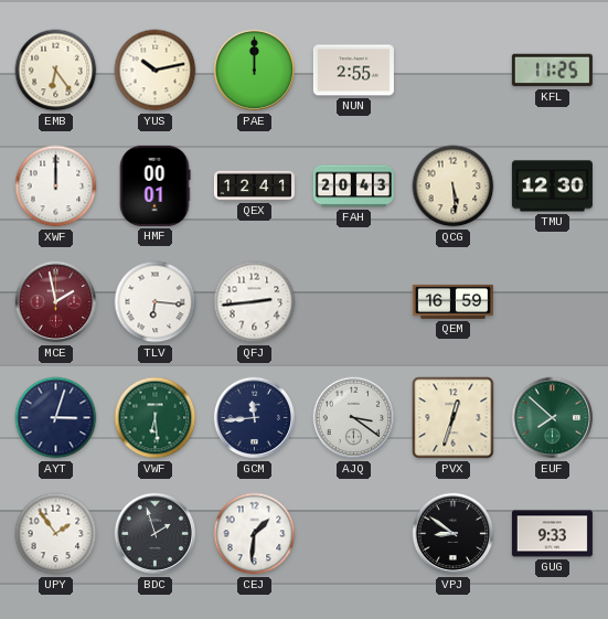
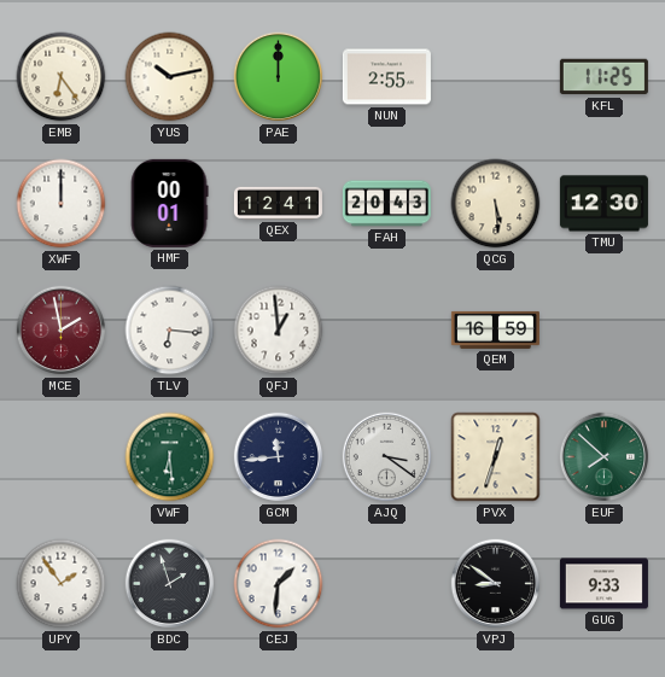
QFJ: 2:44 -> 12:59 (279, 331)
AYT: 3:03 -> none (56, 418)
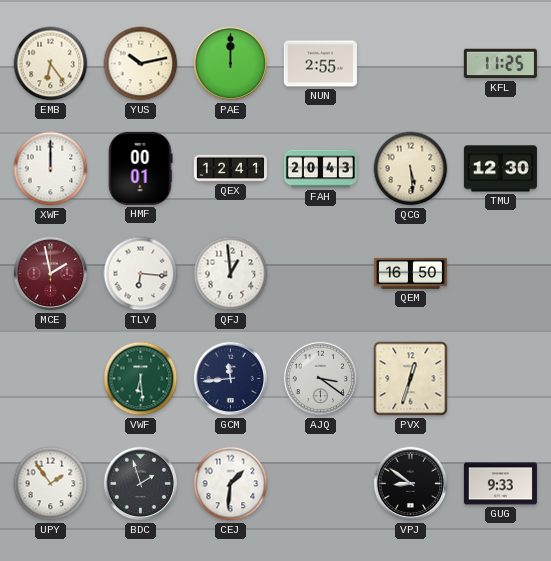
QEM: 16:59 -> 16:50 (410, 273)
EUF: 7:52 -> none (605, 457)
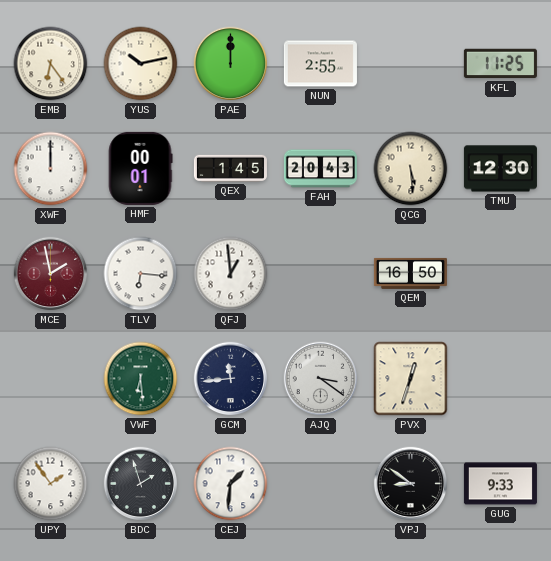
QEX: 12:41 -> 1:45 (230, 168)
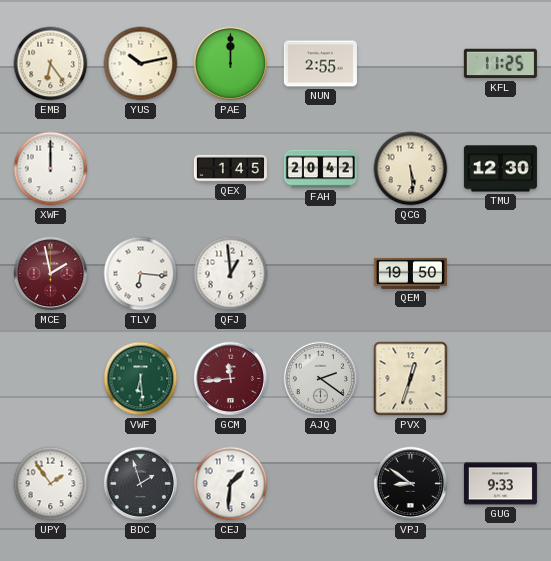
HMF: 00:01 -> none (140, 168)
FAH: 20:43 -> 20:42 (320, 169)
QEM: 16:50 -> 19:50 (410, 273)
GCM dial: navy -> burgundy (231, 379)
AJQ: 3:21 -> 2:21 (321, 379)
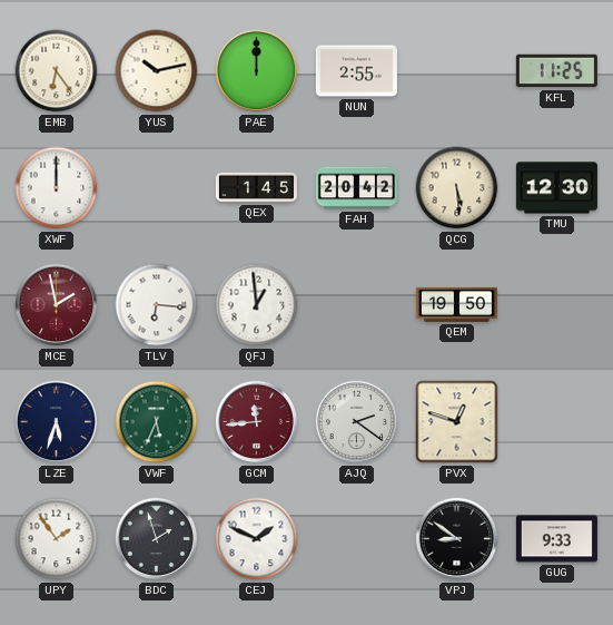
LZE: none -> 5:33 (57, 422)
VWF: 6:29 -> 5:34 (157, 422)
PVX: 12:33 -> 12:48 (457, 422)
CEJ: 1:31 -> 1:49 (257, 539)
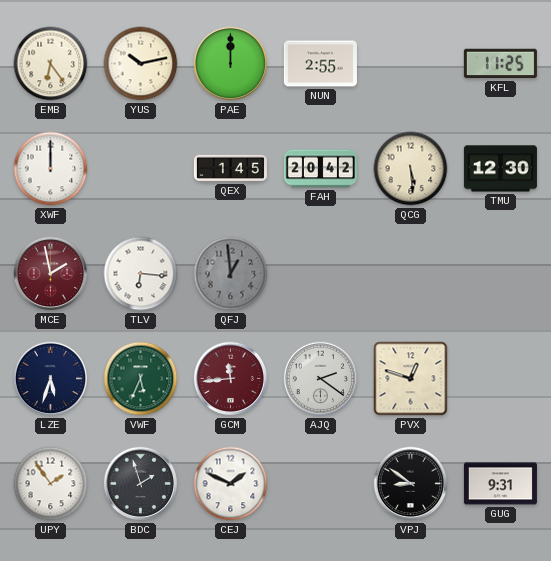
QFJ dial: white -> grey (231, 274)
QEM: 19:50 -> none (456, 304)
GUG: 9:33 -> 9:31 (500, 484)
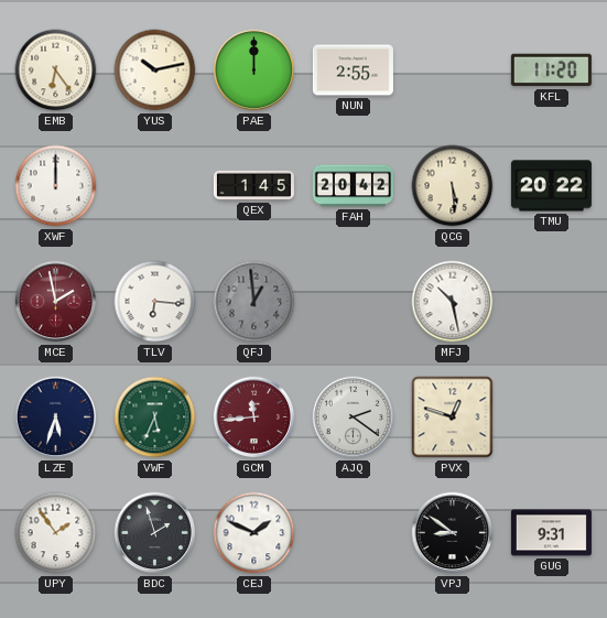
KFL: 11:25 -> 11:20 (551, 71)
TMU: 12:30 -> 20:22 (551, 186)
MFJ: none -> 10:28 (453, 302)
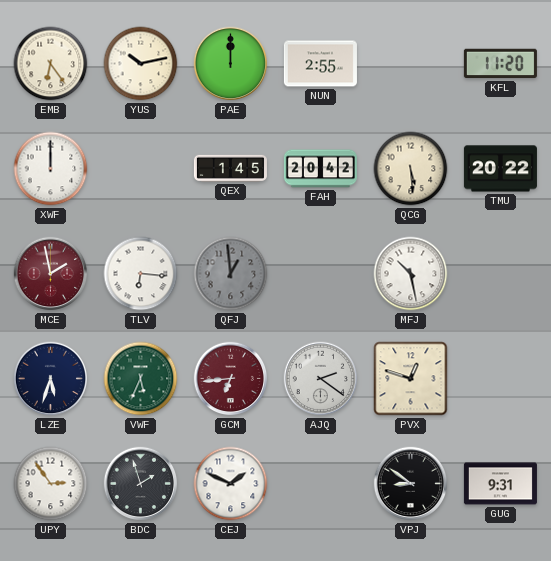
GCM: 11:44 -> 6:44 (231, 379)
UPY: 1:54 -> 2:54 (51, 484)
